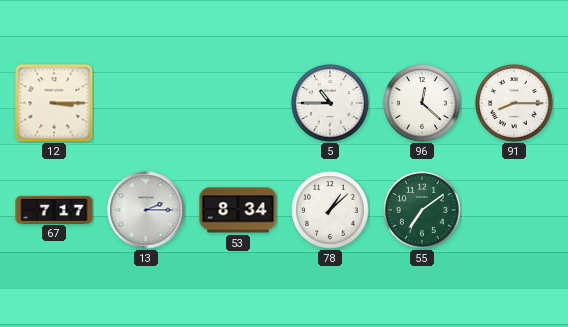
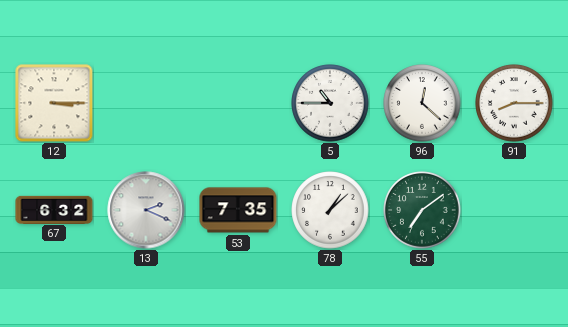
67: 7:17 -> 6:32 (54, 209)
13: 2:15 -> 2:19 (146, 210)
53: 8:34 -> 7:35 (238, 210)
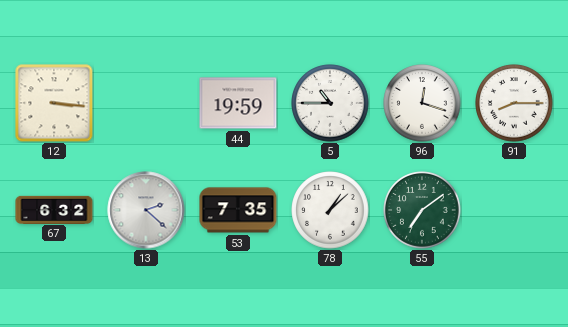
12: 3:15 -> 3:16 (54, 103)
44: none -> 19:59 (238, 103)
96: 12:22 -> 12:18 (422, 103)
13: 2:19 -> 2:22 (146, 210)
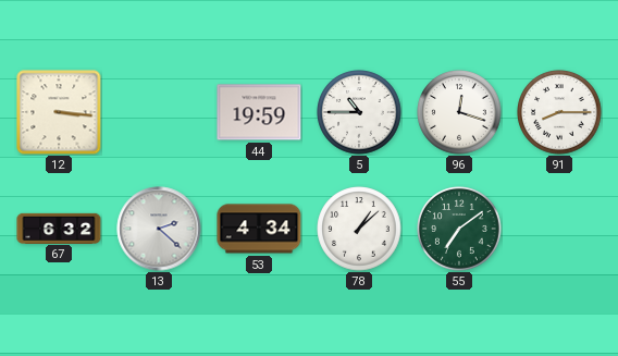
53: 7:35 -> 4:34 (259, 229)
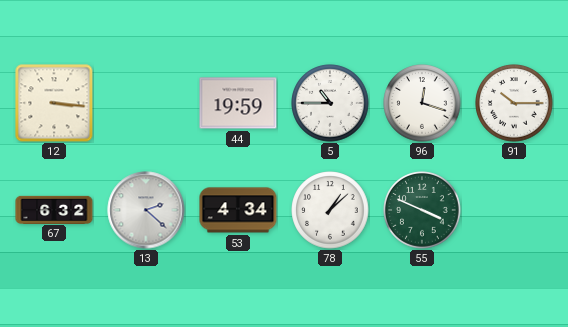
91: 8:15 -> 10:15 (514, 103)
55: 7:09 -> 3:49 (422, 210)
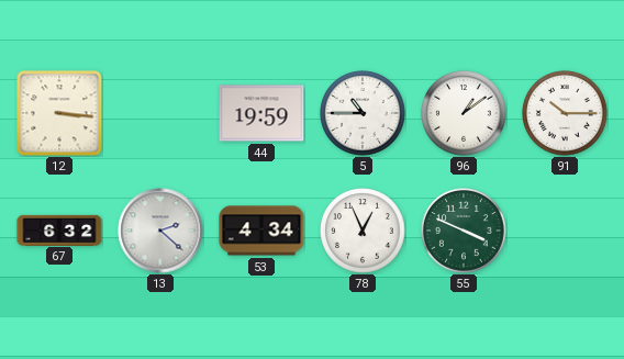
96: 12:18 -> 1:09 (464, 113)
78: 1:08 -> 12:56 (363, 231)
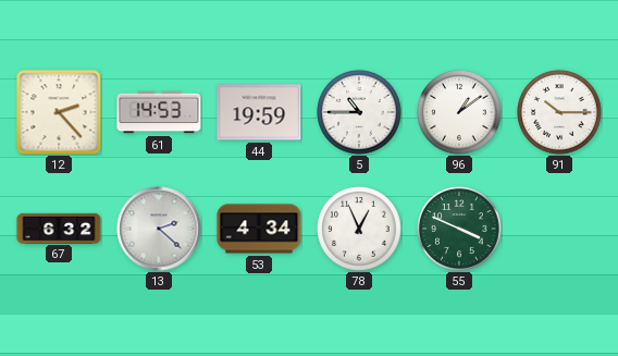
12: 3:16 -> 2:23 (59, 112)
61: none -> 14:53 (159, 112)
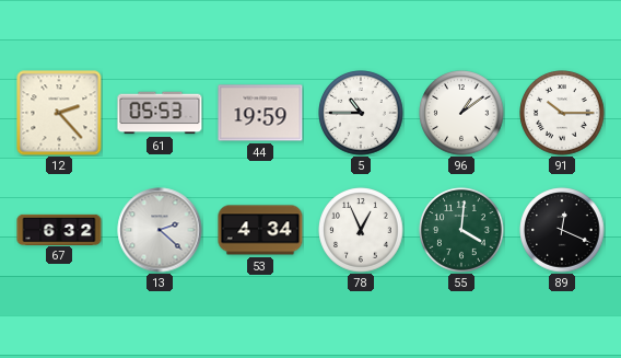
61: 14:53 -> 05:53 (160, 113)
55: 3:49 -> 4:01 (461, 230)
89: none -> 12:19 (562, 230)
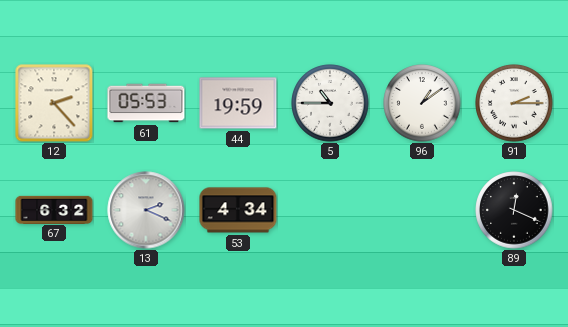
91: 10:15 -> 2:15 (514, 103)
13: 2:22 -> 2:19 (146, 210)
78: 12:56 -> none (361, 230)
55: 4:01 -> none (461, 230)
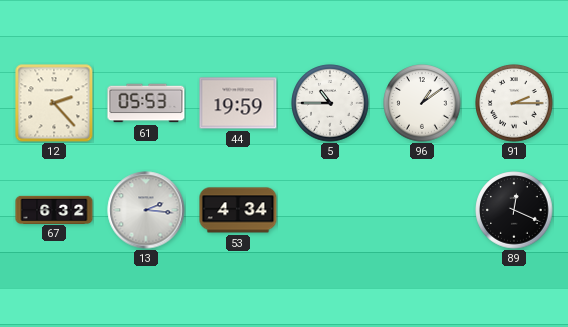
13: 2:19 -> 2:16 (146, 210)
